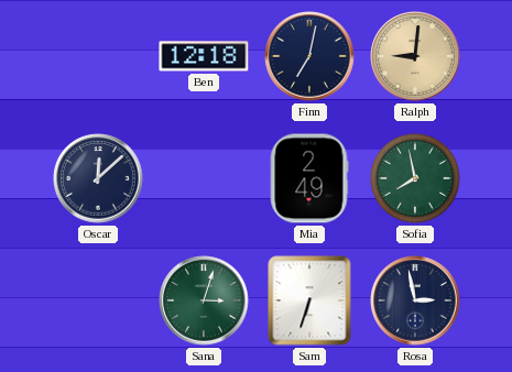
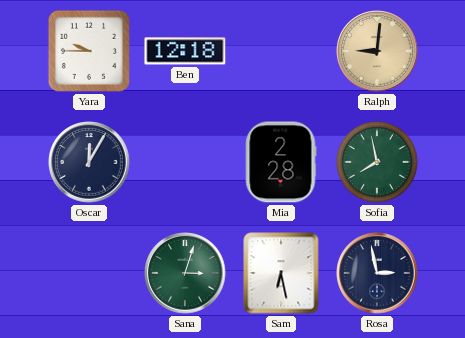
Yara: none -> 9:45 (89, 51)
Finn: 7:02 -> none (309, 56)
Oscar: 12:08 -> 12:05 (89, 162)
Mia: 2:49 -> 2:28 (281, 162)
Sam: 6:33 -> 6:28 (281, 273)
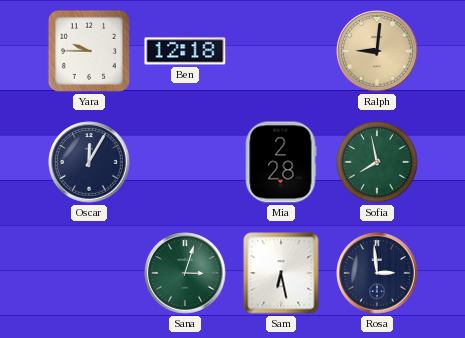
Rosa: 2:58 -> 2:59 (377, 273)
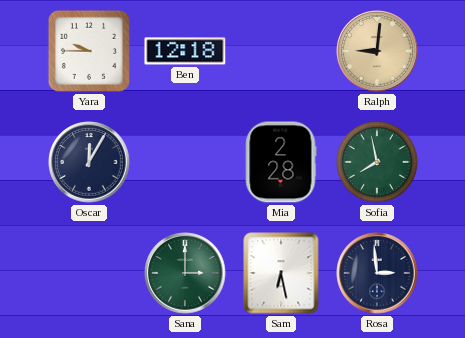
Sana: 3:03 -> 3:00 (185, 273)
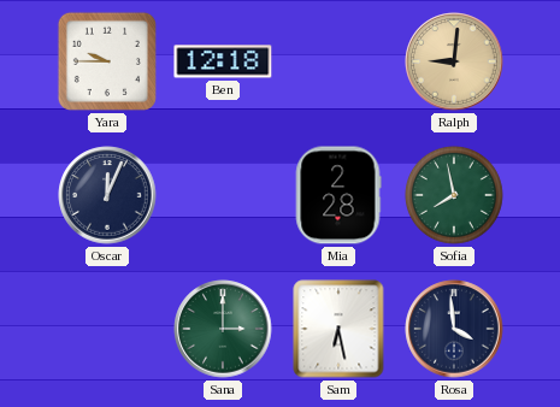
Oscar: 12:05 -> 12:04 (107, 195)
Rosa: 2:59 -> 3:59 (454, 329)
